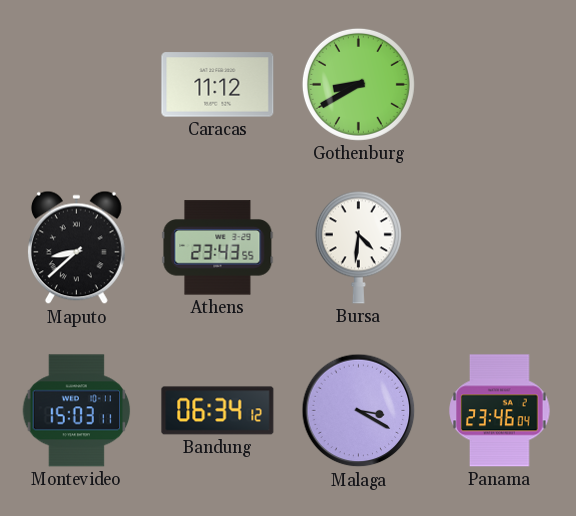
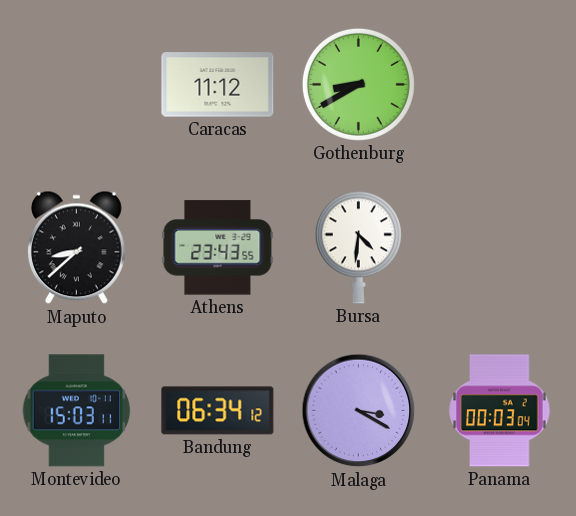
Panama: 23:46 -> 00:03 (500, 411)
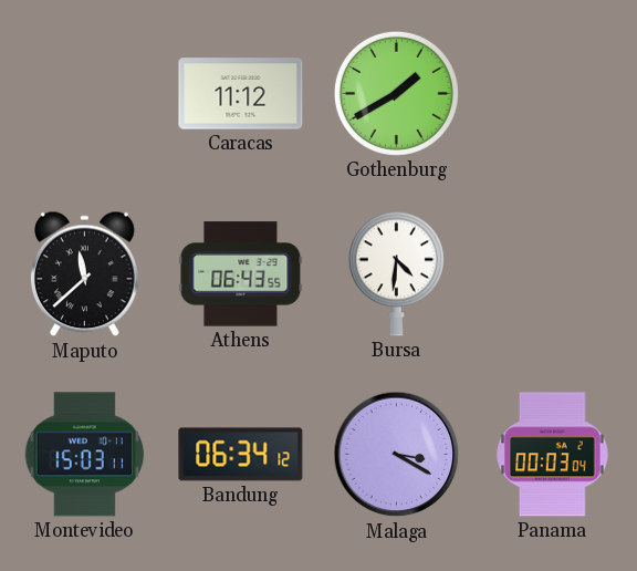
Gothenburg: 8:40 -> 1:40 (396, 93)
Maputo: 8:38 -> 11:38 (84, 274)
Athens: 23:43 -> 06:43 (241, 274)
